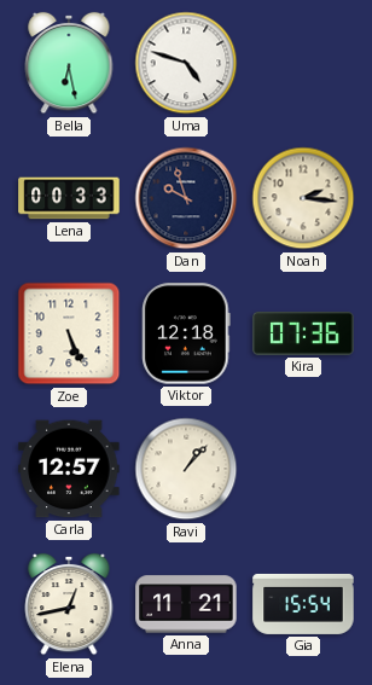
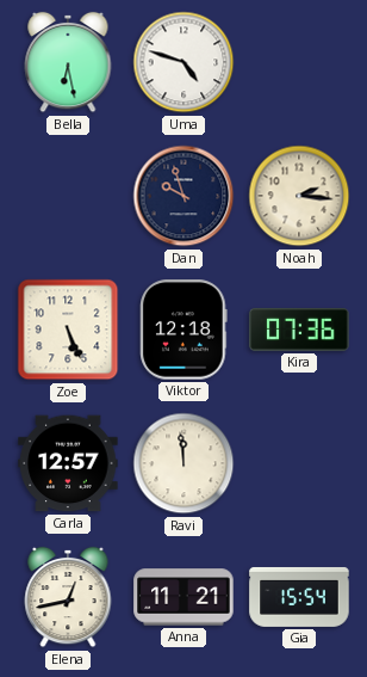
Lena: 00:33 -> none (69, 198)
Ravi: 1:07 -> 11:59 (183, 463)
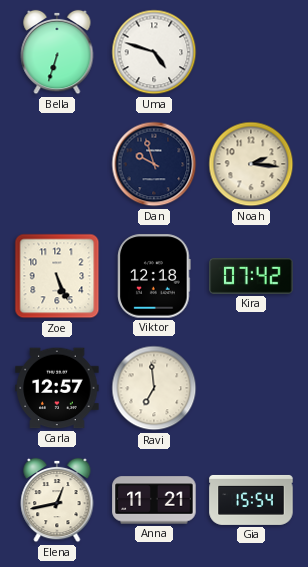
Bella: 6:28 -> 6:33 (57, 52)
Kira: 07:36 -> 07:42 (251, 277)
Ravi: 11:59 -> 6:59 (154, 388)
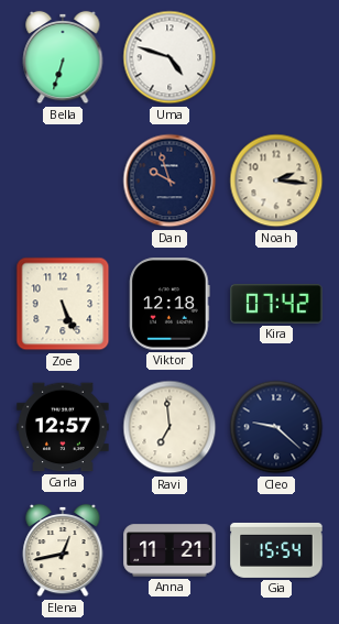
Cleo: none -> 9:22 (276, 427)
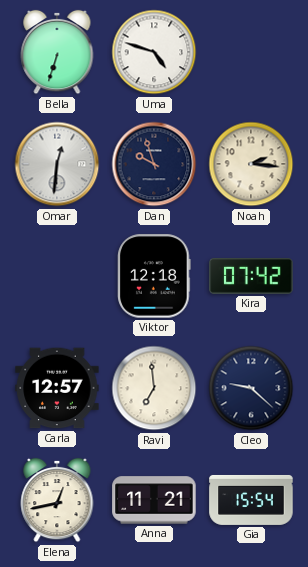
Omar: none -> 12:31 (57, 164)
Zoe: 5:26 -> none (63, 304)
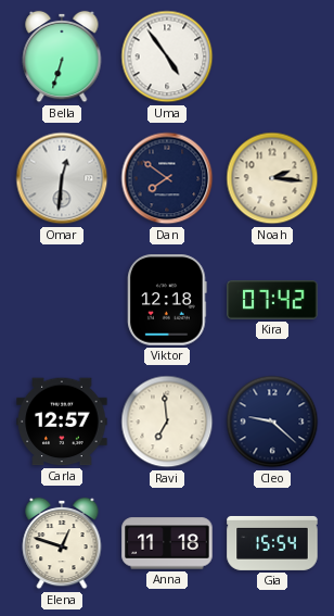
Uma: 4:48 -> 4:54 (167, 56)
Dan: 9:57 -> 7:51 (167, 178)
Elena: 12:43 -> 12:48 (62, 543)
Anna: 11:21 -> 11:18 (167, 543)
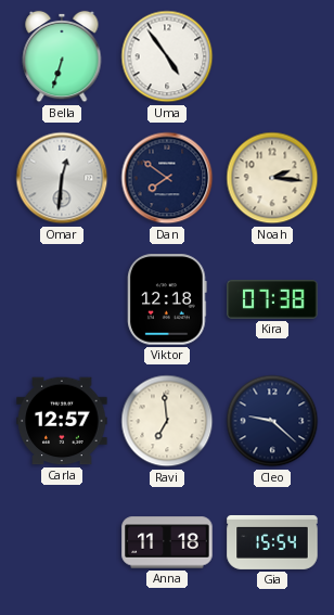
Kira: 07:42 -> 07:38 (272, 300)
Elena: 12:48 -> none (62, 543)
